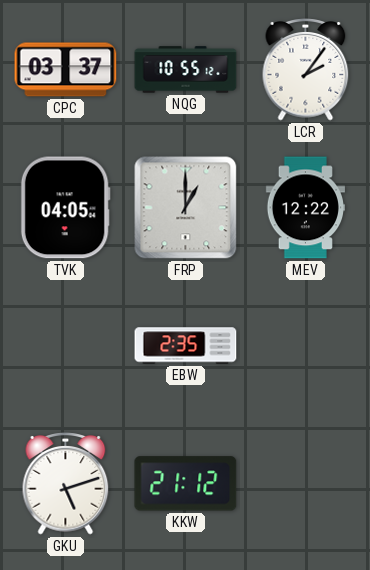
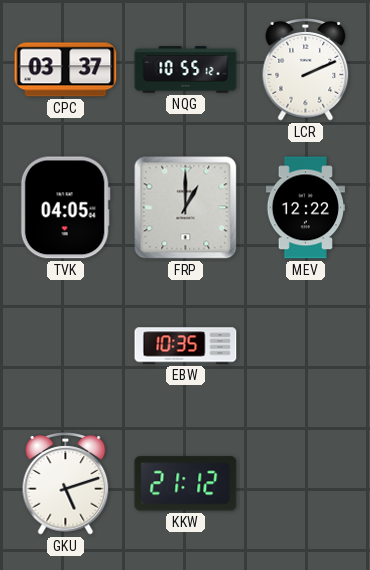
LCR: 2:06 -> 2:11 (306, 70)
EBW: 2:35 -> 10:35 (186, 346)
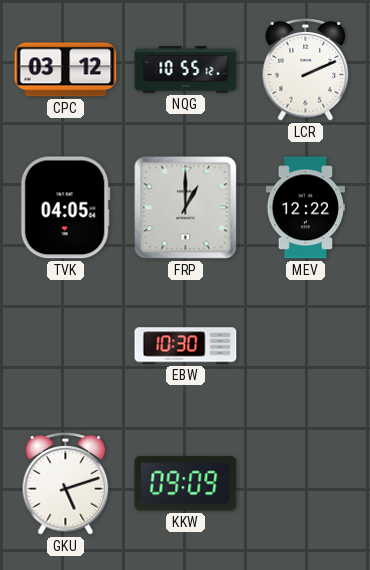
CPC: 03:37 -> 03:12 (66, 70)
EBW: 10:35 -> 10:30 (186, 346)
KKW: 21:12 -> 09:09 (186, 484)
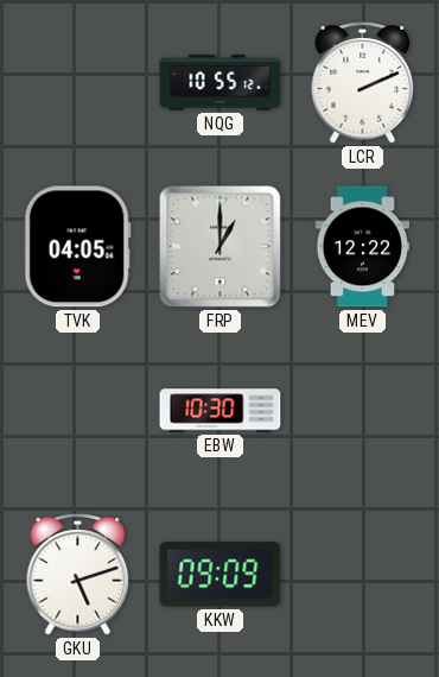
CPC: 03:12 -> none (66, 70)
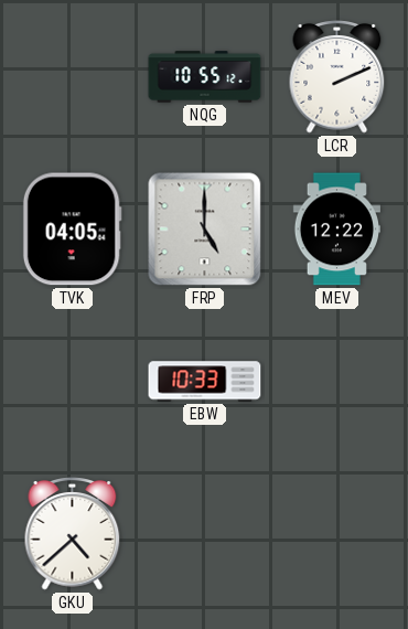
FRP: 1:00 -> 5:00 (205, 230)
EBW: 10:30 -> 10:33 (205, 382)
GKU: 5:12 -> 4:38 (73, 534)
KKW: 09:09 -> none (221, 575)
